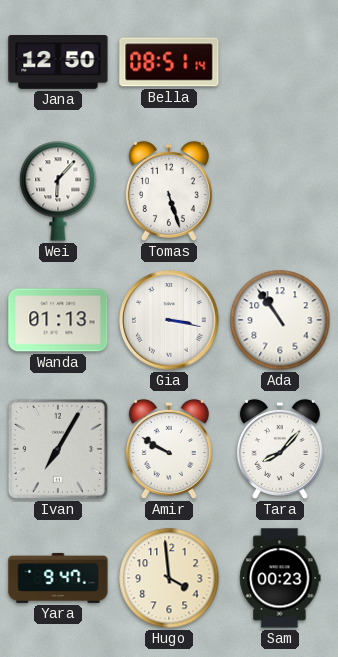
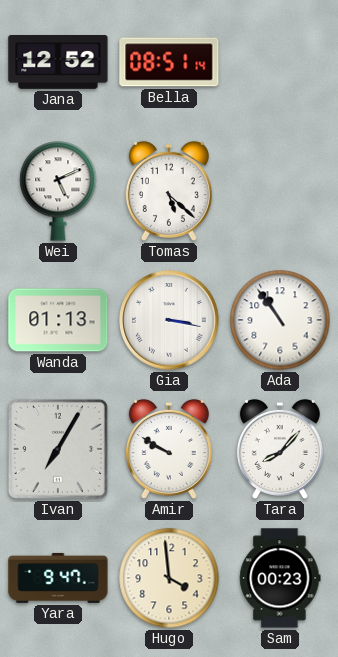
Jana: 12:50 -> 12:52 (58, 63)
Wei: 6:07 -> 5:11 (58, 191)
Tomas: 5:27 -> 5:22 (169, 191)
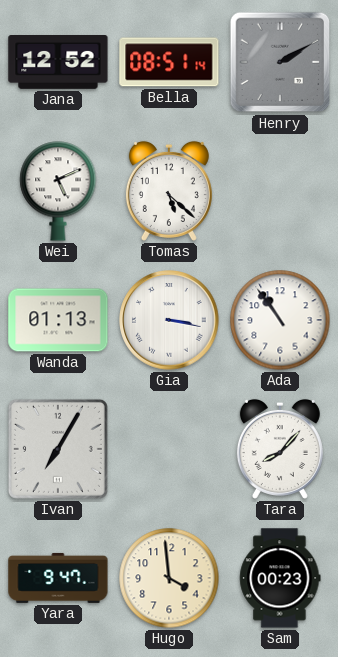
Henry: none -> 2:10 (280, 62)
Amir: 9:50 -> none (169, 449)
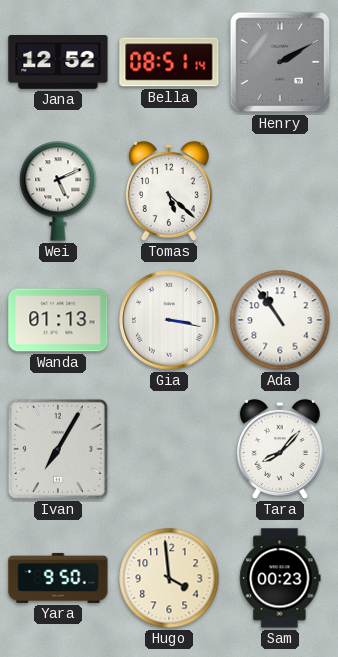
Yara: 9:47 -> 9:50 (58, 578)
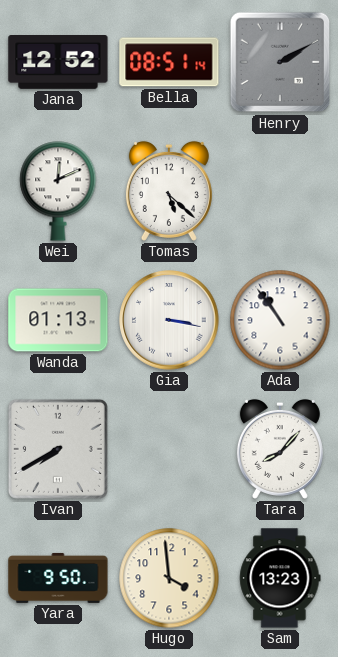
Wei: 5:11 -> 12:11 (58, 191)
Ivan: 7:05 -> 7:40 (58, 449)
Sam: 00:23 -> 13:23 (280, 578)
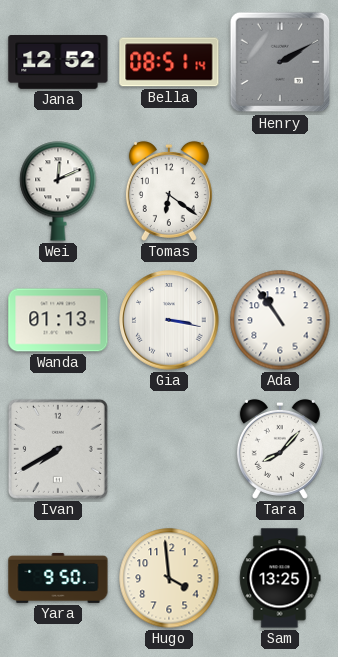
Tomas: 5:22 -> 6:21 (169, 191)
Sam: 13:23 -> 13:25 (280, 578)
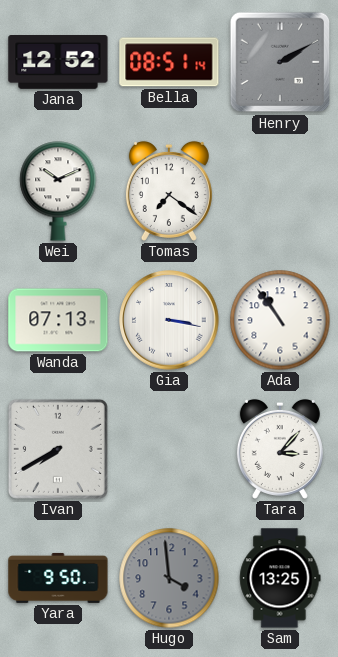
Wei: 12:11 -> 10:11 (58, 191)
Tomas: 6:21 -> 7:21 (169, 191)
Wanda: 01:13 -> 07:13 (58, 320)
Tara: 8:07 -> 3:07 (280, 449)
Hugo dial: cream -> grey (169, 578)
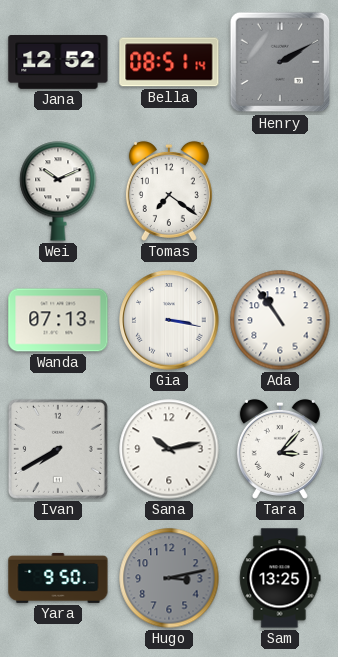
Sana: none -> 10:13 (169, 449)
Hugo: 3:59 -> 3:13 (169, 578)
